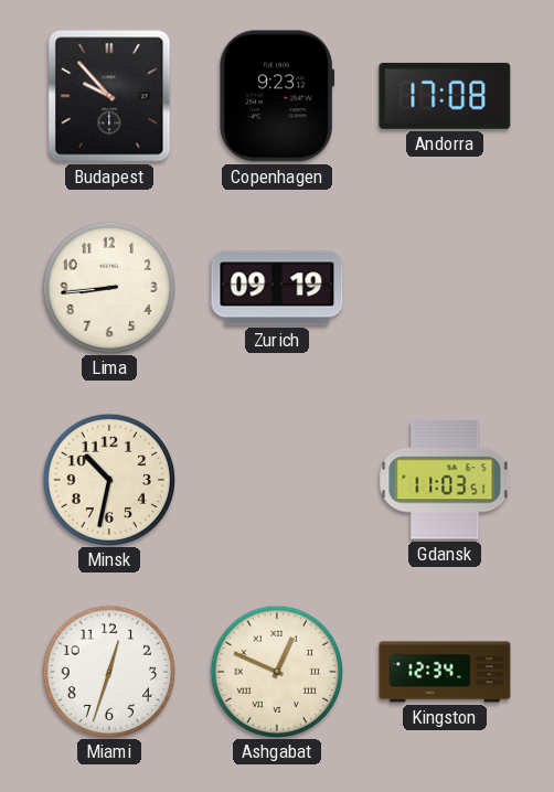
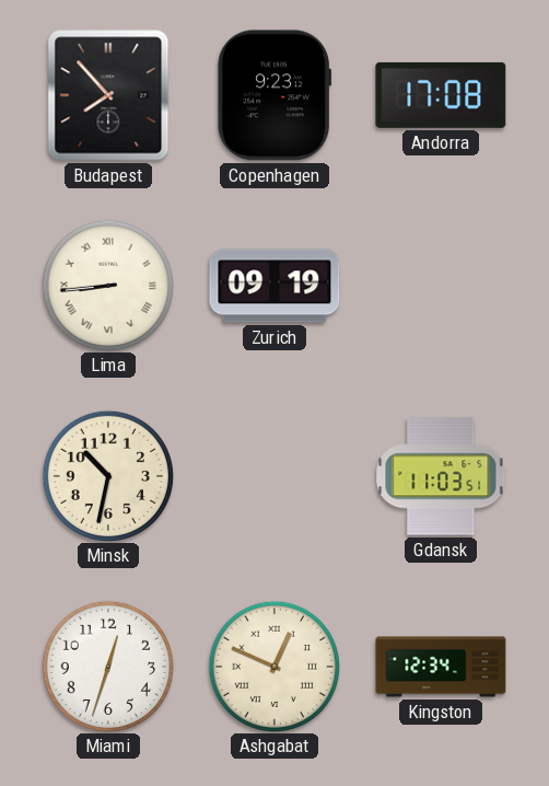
Budapest: 9:53 -> 7:53 (108, 95)
Lima numerals: Arabic -> Roman (107, 285)
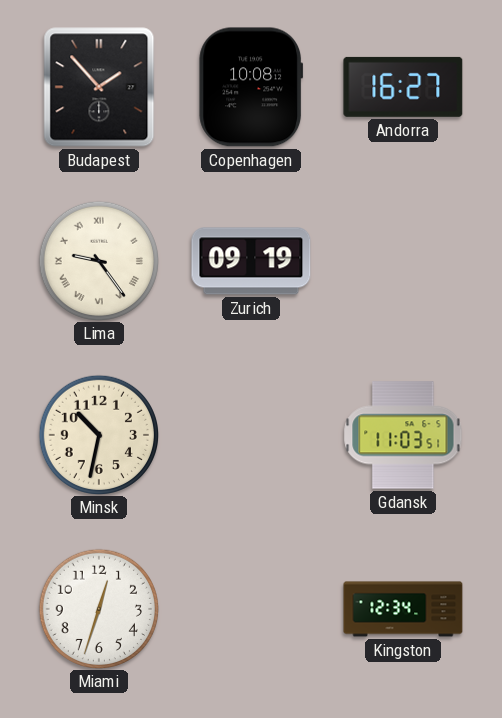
Budapest: 7:53 -> 1:53 (99, 87)
Copenhagen: 9:23 -> 10:08 (251, 87)
Andorra: 17:08 -> 16:27 (403, 87)
Lima: 8:44 -> 9:24 (98, 260)
Ashgabat: 12:49 -> none (273, 666)
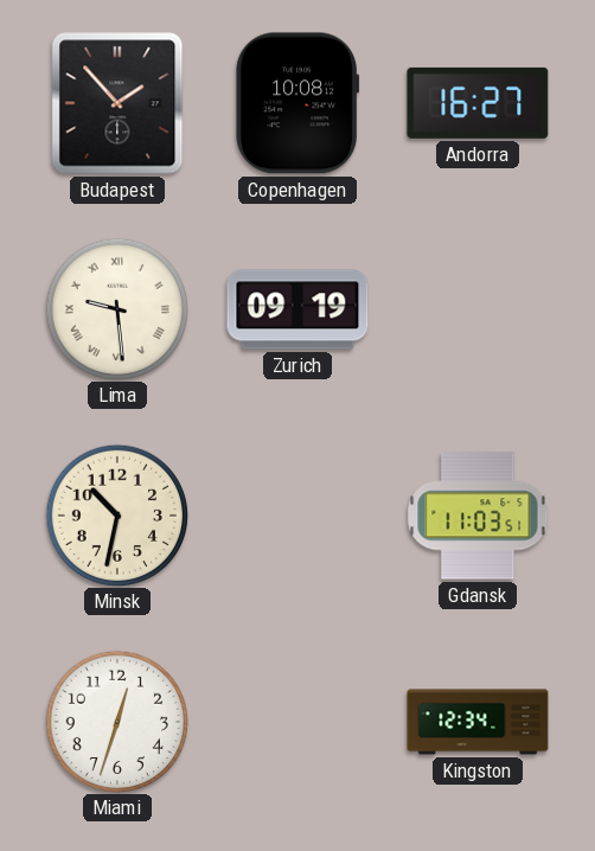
Lima: 9:24 -> 9:29 (116, 308)
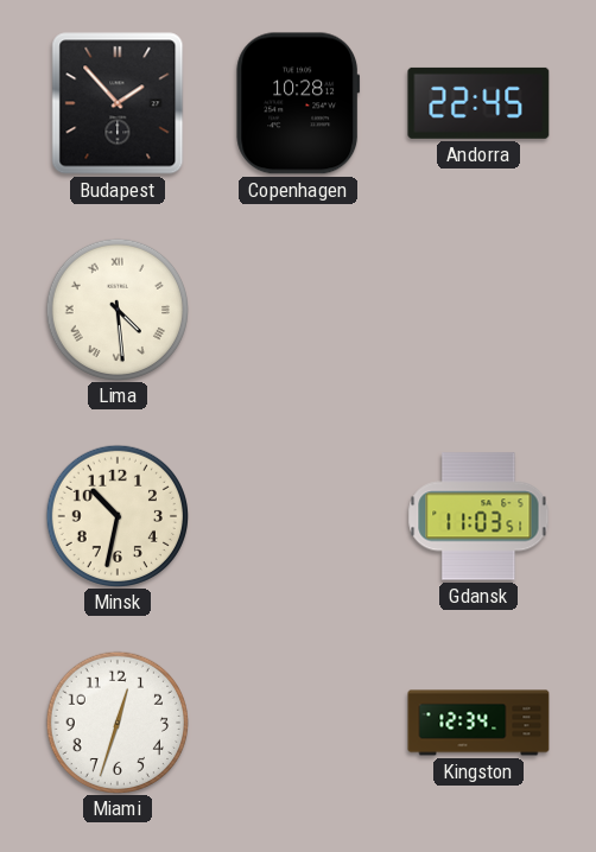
Copenhagen: 10:08 -> 10:28 (298, 103)
Andorra: 16:27 -> 22:45 (478, 103)
Lima: 9:29 -> 4:29 (116, 309)
Zurich: 09:19 -> none (297, 309)
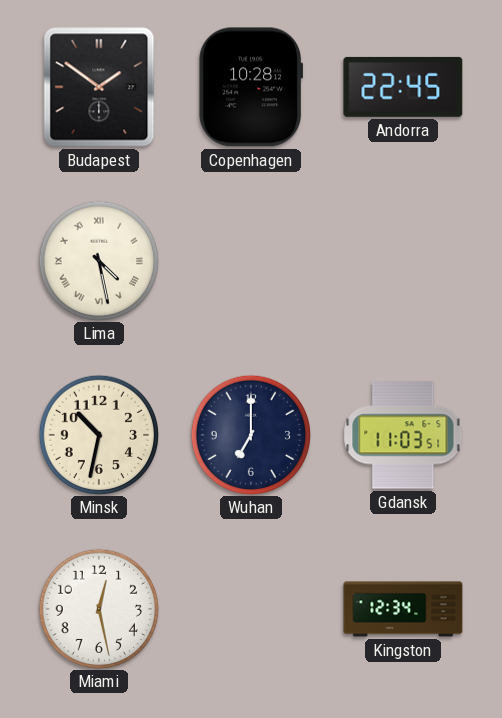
Budapest: 1:53 -> 1:51 (99, 87)
Lima: 4:29 -> 4:28 (98, 260)
Wuhan: none -> 7:00 (250, 434)
Miami: 12:33 -> 12:28 (98, 608)
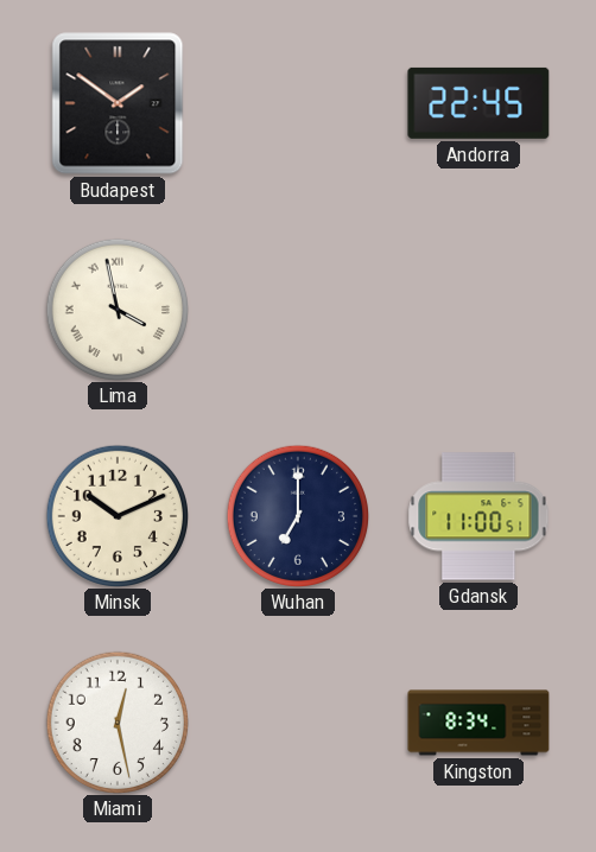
Copenhagen: 10:28 -> none (251, 87)
Lima: 4:28 -> 3:58 (116, 309)
Minsk: 10:32 -> 10:11 (116, 515)
Gdansk: 11:03 -> 11:00 (478, 516)
Kingston: 12:34 -> 8:34 (478, 723)
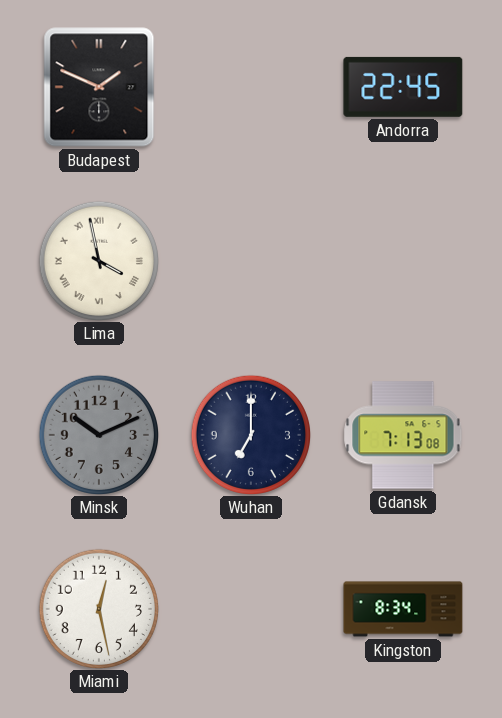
Budapest: 1:51 -> 1:49 (99, 87)
Minsk dial: cream -> grey (98, 434)
Gdansk: 11:00 -> 7:13 (403, 435)
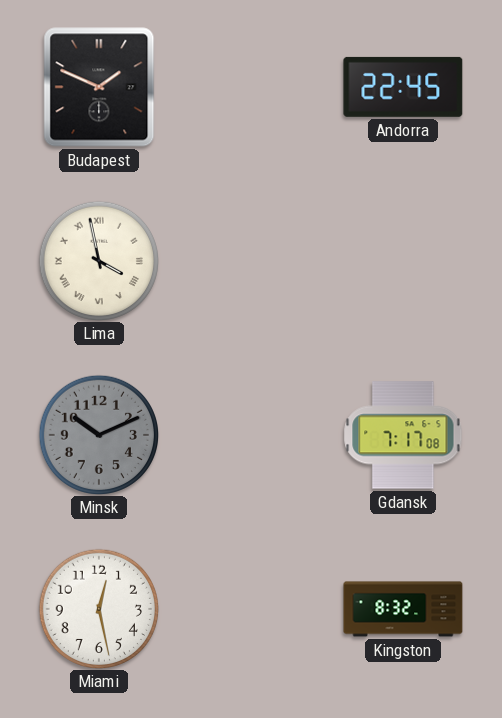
Wuhan: 7:00 -> none (250, 434)
Gdansk: 7:13 -> 7:17 (403, 435)
Kingston: 8:34 -> 8:32 (403, 609)
